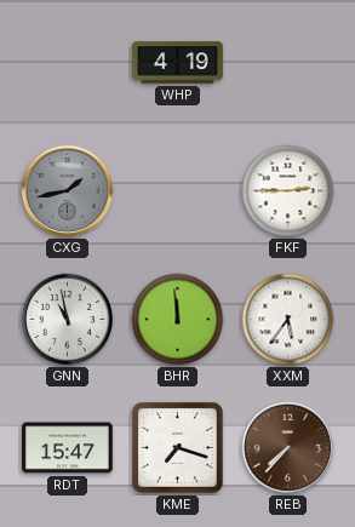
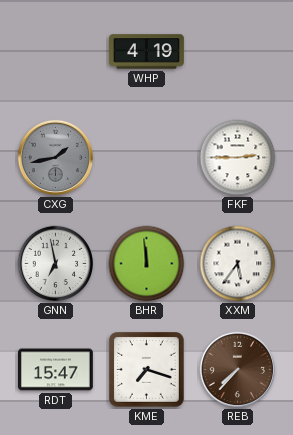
GNN: 10:58 -> 6:58 (56, 264)
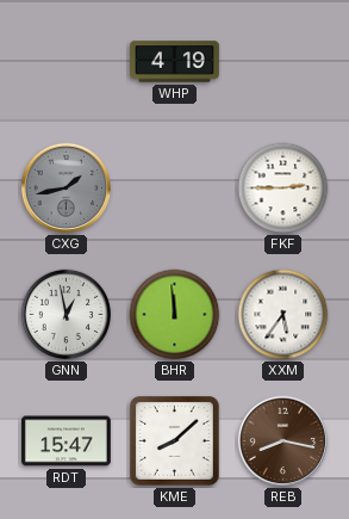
GNN: 6:58 -> 12:58 (67, 315)
KME: 7:18 -> 8:08 (175, 441)
REB: 7:37 -> 8:17 (283, 441)
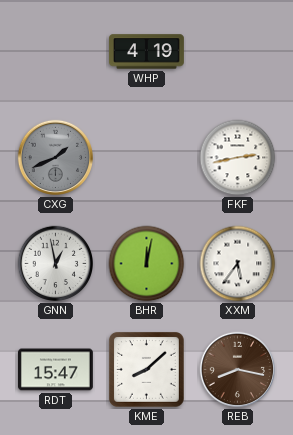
CXG: 1:43 -> 1:41 (56, 158)
FKF: 2:45 -> 2:43 (238, 158)
BHR: 11:59 -> 12:02 (147, 264)
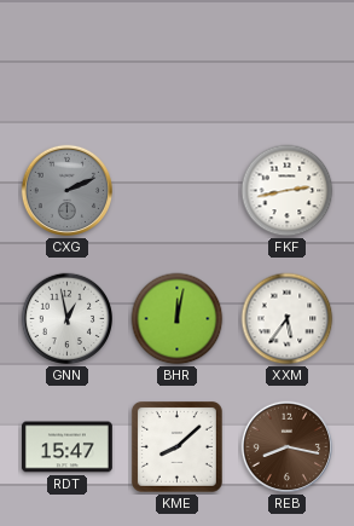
WHP: 4:19 -> none (147, 52)
CXG: 1:41 -> 2:11 (68, 191)
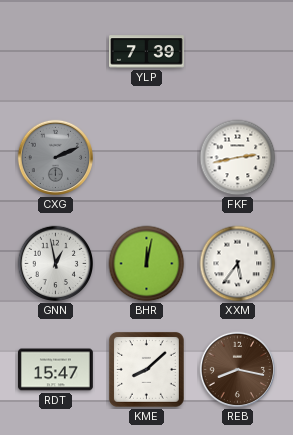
YLP: none -> 7:39 (147, 52)
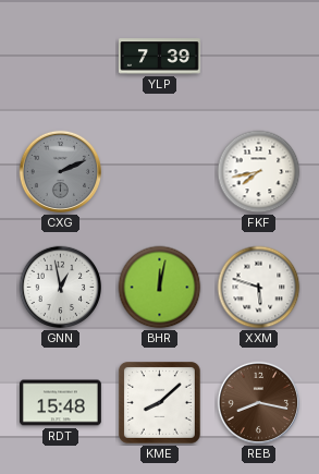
FKF: 2:43 -> 7:43 (259, 172)
XXM: 5:36 -> 5:48 (259, 288)
RDT: 15:47 -> 15:48 (61, 403)
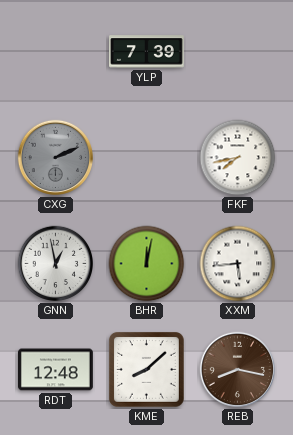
XXM: 5:48 -> 5:44 (238, 264)
RDT: 15:48 -> 12:48 (56, 370)
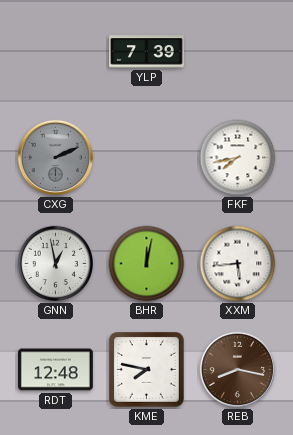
KME: 8:08 -> 7:47 (147, 370)
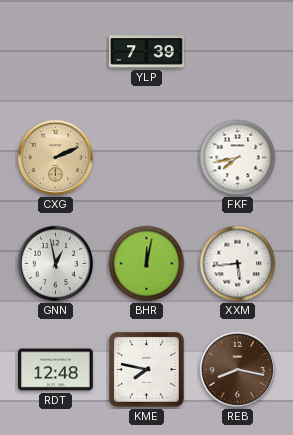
CXG dial: grey -> champagne (56, 158)
